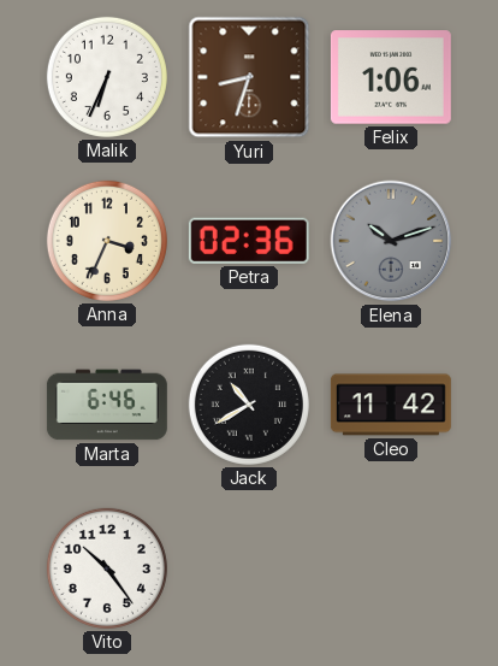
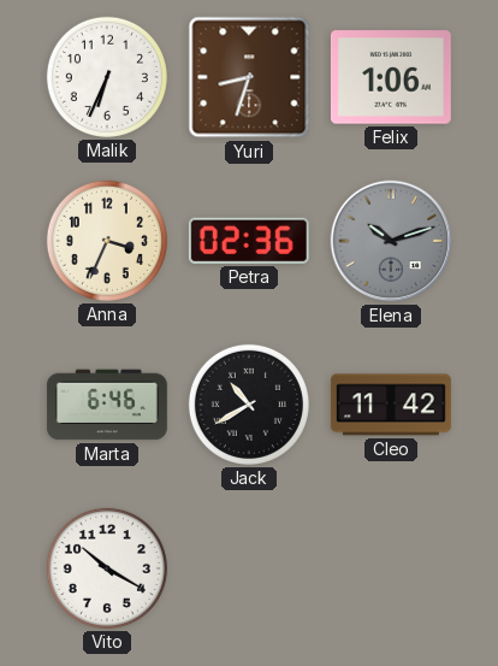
Vito: 10:24 -> 10:20 (107, 568)
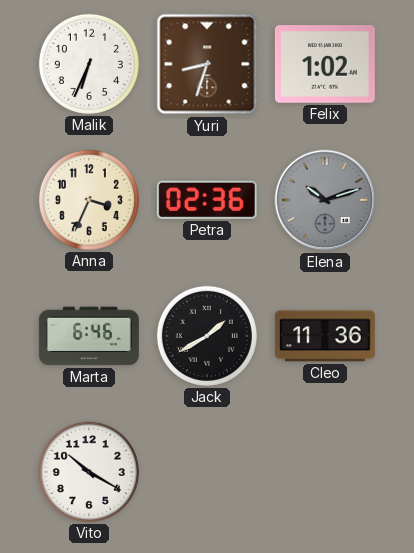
Felix: 1:06 -> 1:02 (325, 64)
Jack: 10:40 -> 1:40 (207, 336)
Cleo: 11:42 -> 11:36 (325, 336)
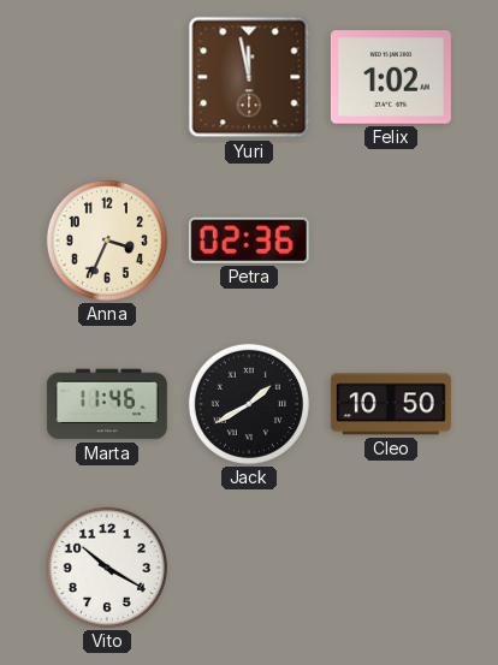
Malik: 6:34 -> none (89, 64)
Yuri: 8:33 -> 11:58 (249, 77)
Elena: 10:12 -> none (325, 200)
Marta: 6:46 -> 11:46 (107, 404)
Cleo: 11:36 -> 10:50 (391, 404)
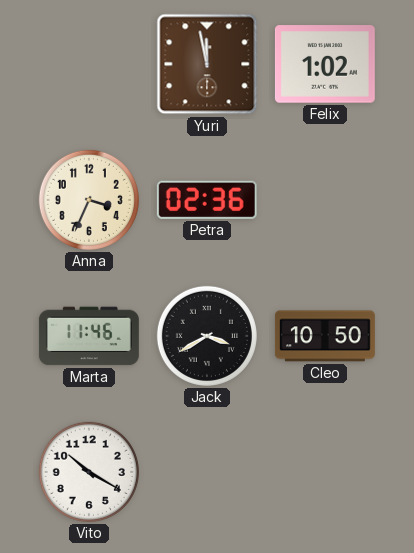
Jack: 1:40 -> 3:40 (207, 336)
